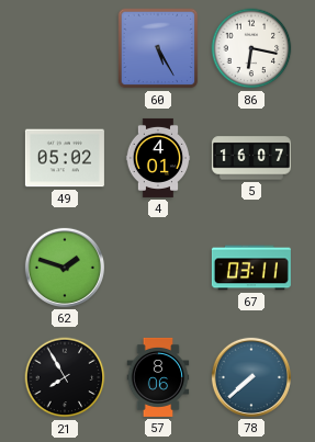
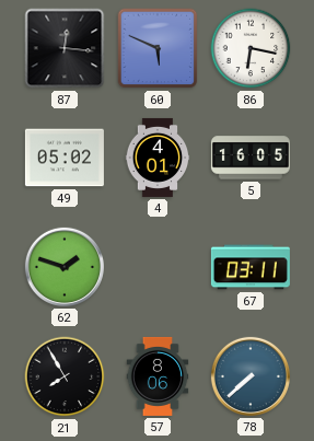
87: none -> 12:16 (65, 48)
60: 5:25 -> 5:49 (158, 48)
5: 16:07 -> 16:05 (251, 158)
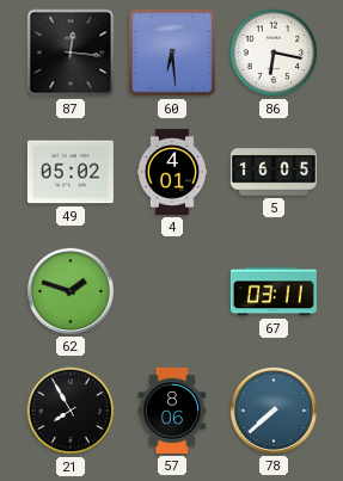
60: 5:49 -> 6:29 (172, 53)
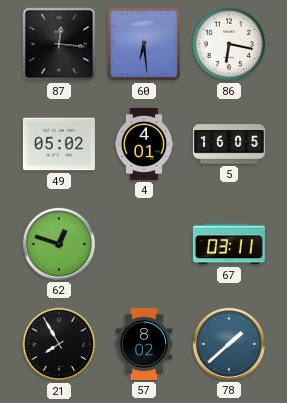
62: 1:48 -> 12:48 (59, 244)
57: 8:06 -> 8:02 (144, 344)
78: 7:38 -> 1:38 (229, 344)
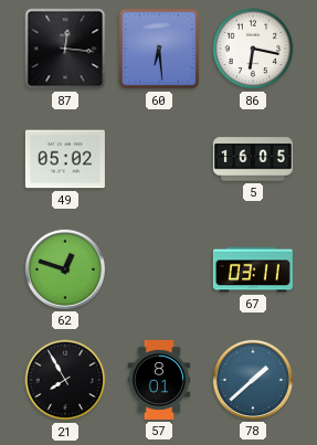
4: 4:01 -> none (144, 144)
57: 8:02 -> 8:01 (159, 380)
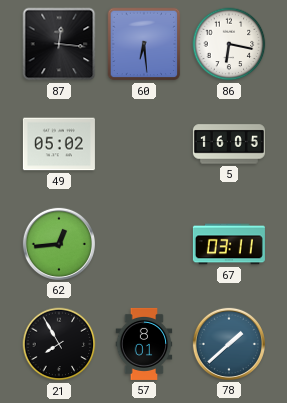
62: 12:48 -> 12:44 (59, 244)
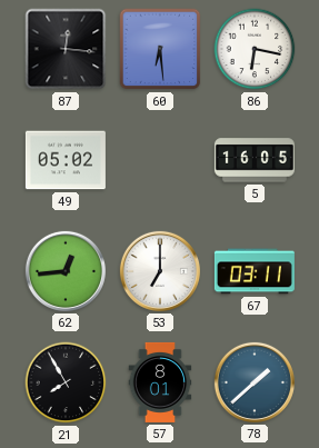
53: none -> 7:00 (160, 271)
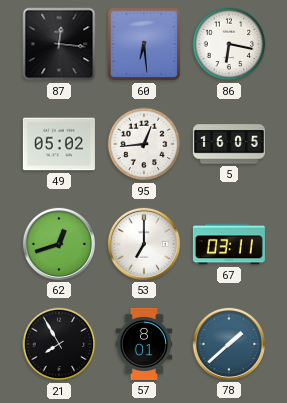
95: none -> 12:44 (144, 144)
62: 12:44 -> 12:42 (59, 244)
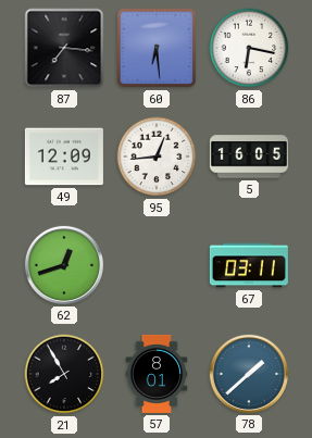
87: 12:16 -> 7:16 (64, 48)
49: 05:02 -> 12:09 (64, 157)
53: 7:00 -> none (144, 244)
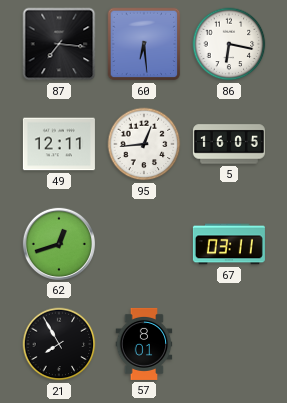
49: 12:09 -> 12:11 (59, 144)
78: 1:38 -> none (249, 374)
